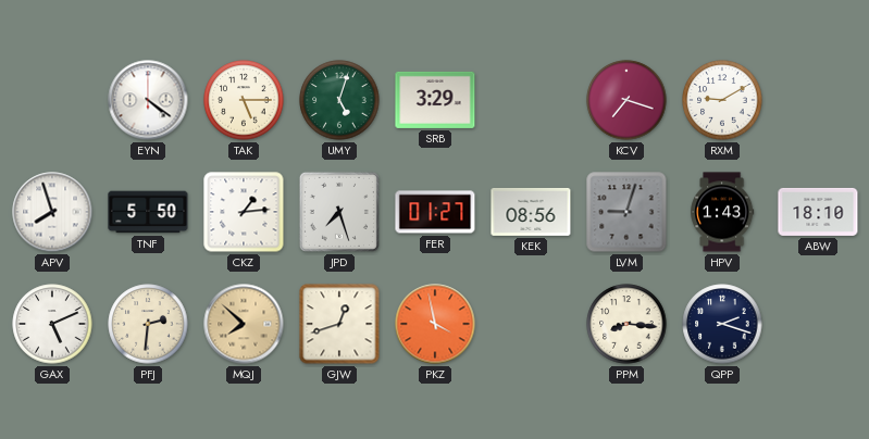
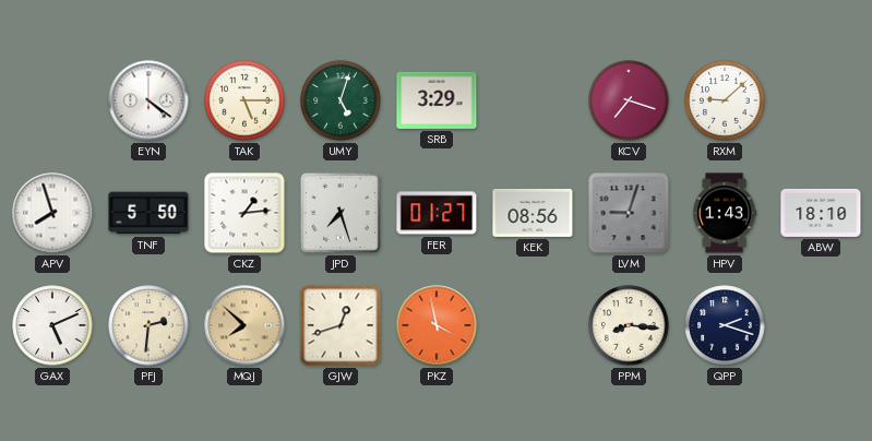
RXM: 9:10 -> 9:08 (725, 100)
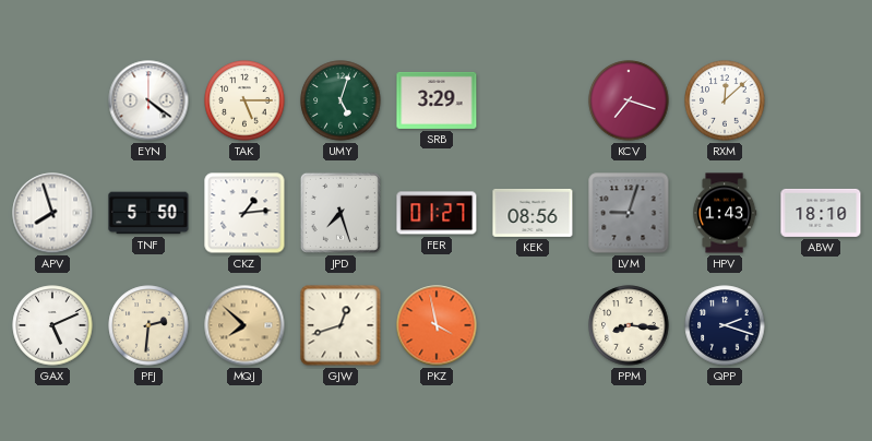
RXM: 9:08 -> 12:08 (725, 100)
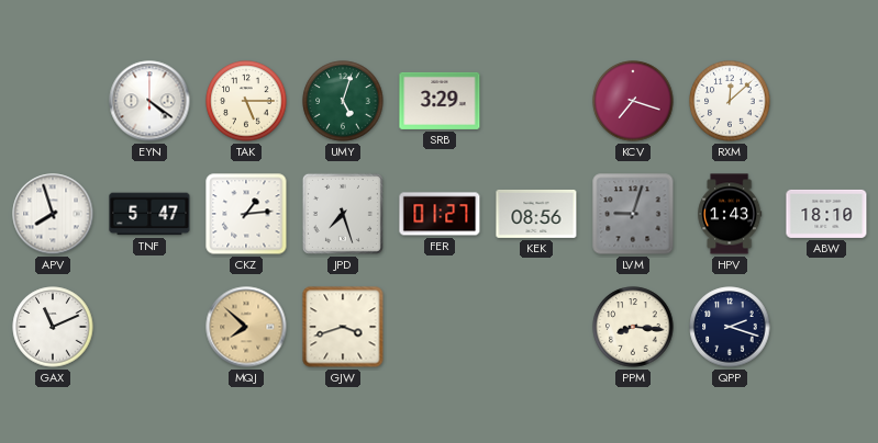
TNF: 5:50 -> 5:47 (149, 214)
GAX: 5:11 -> 11:11 (53, 327)
PFJ: 2:31 -> none (148, 325)
GJW: 12:42 -> 3:42 (343, 327)
PKZ: 3:58 -> none (437, 325)
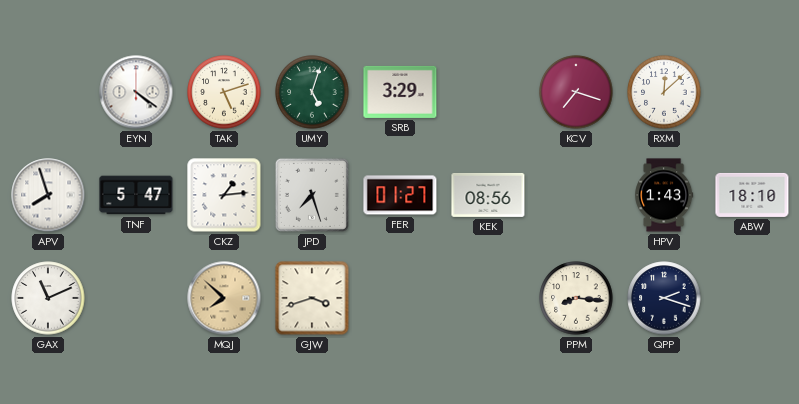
TAK: 5:15 -> 5:12 (224, 92)
LVM: 9:03 -> none (633, 214)
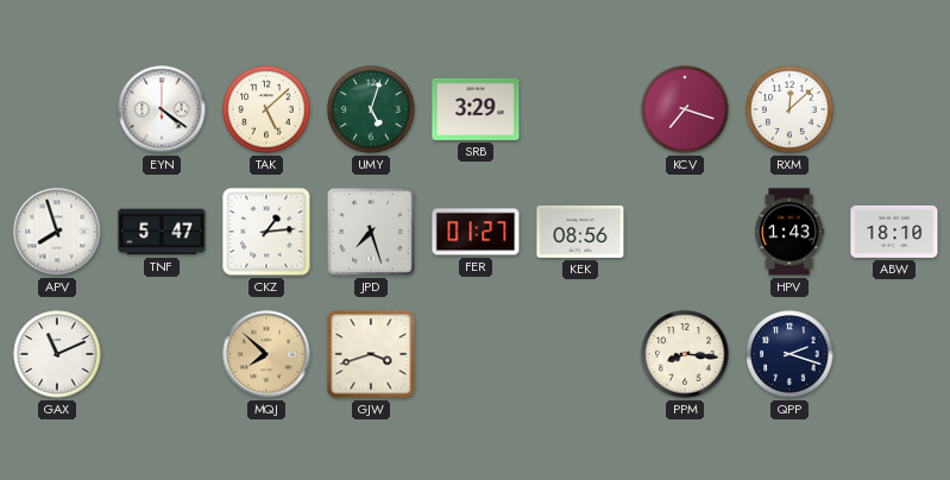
TAK: 5:12 -> 5:08 (266, 109)
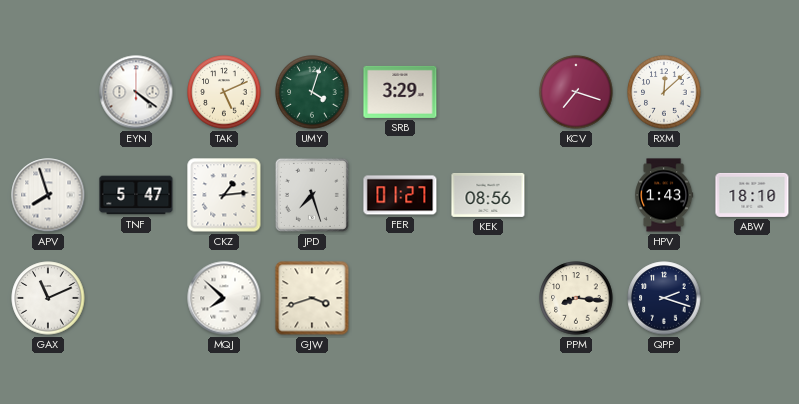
TAK: 5:08 -> 5:11 (224, 92)
UMY: 5:03 -> 4:03 (312, 92)
MQJ dial: champagne -> white (224, 298)
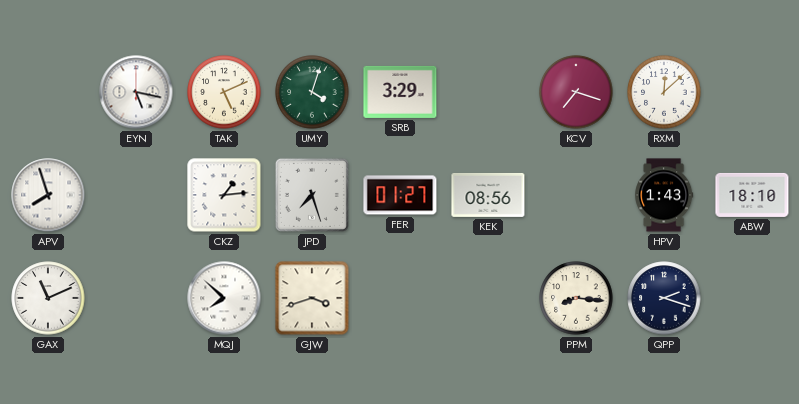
EYN: 4:21 -> 5:17 (136, 92)
TNF: 5:47 -> none (136, 195)
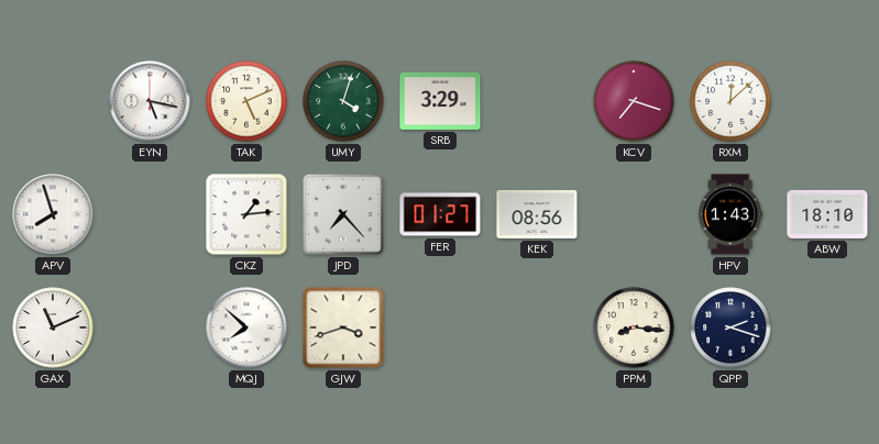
JPD: 7:27 -> 7:23 (343, 214)
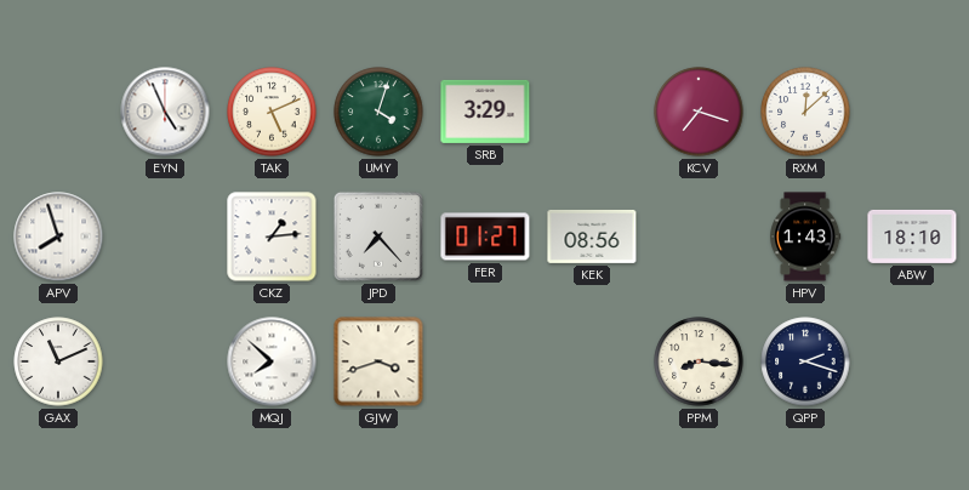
EYN: 5:17 -> 4:56 (165, 112)
